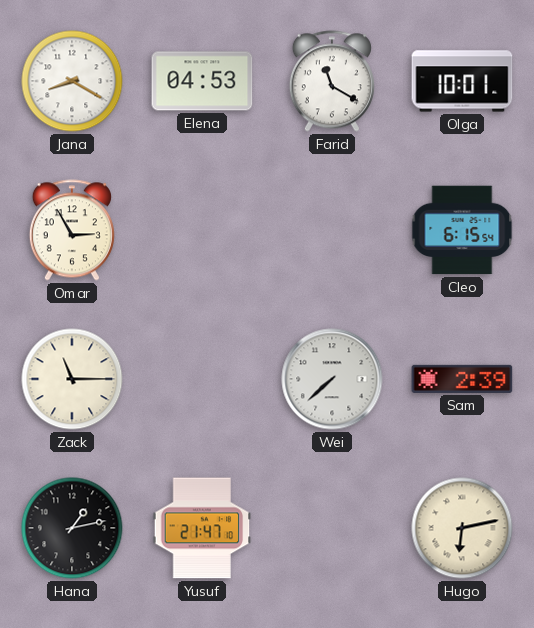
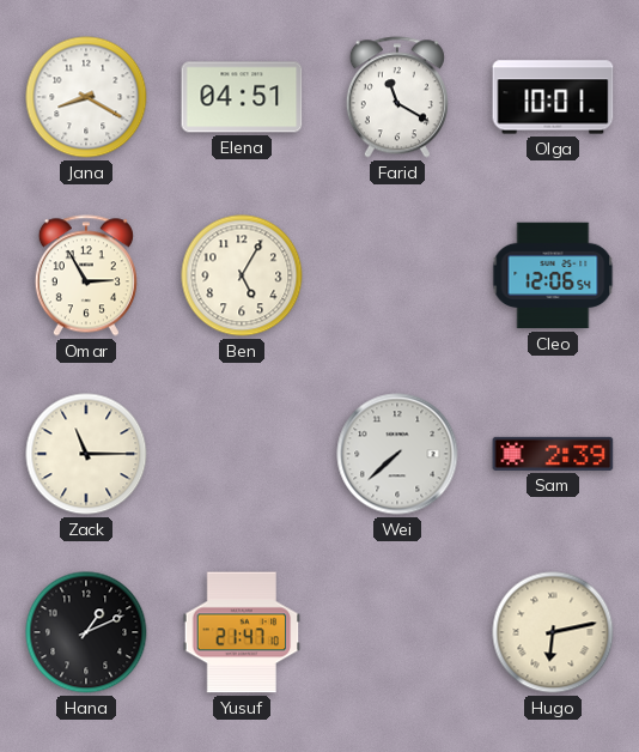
Elena: 04:53 -> 04:51 (242, 97)
Ben: none -> 5:05 (242, 275)
Cleo: 6:15 -> 12:06 (553, 275)
Hana: 1:13 -> 1:11 (86, 632)
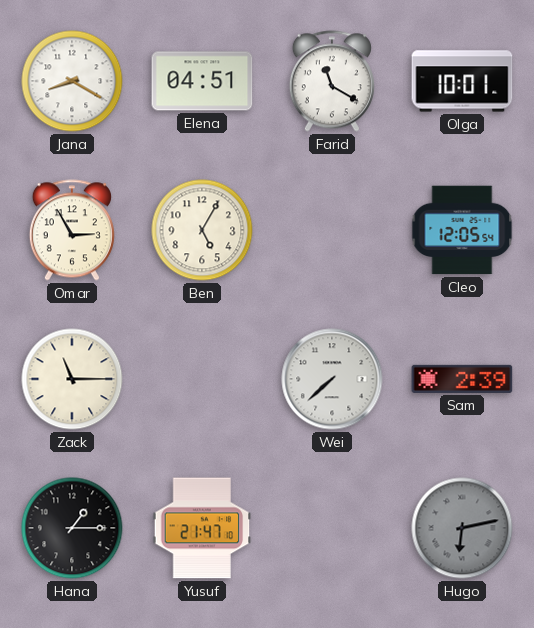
Cleo: 12:06 -> 12:05 (462, 230)
Hana: 1:11 -> 1:15 (72, 528)
Hugo dial: cream -> grey (462, 528)
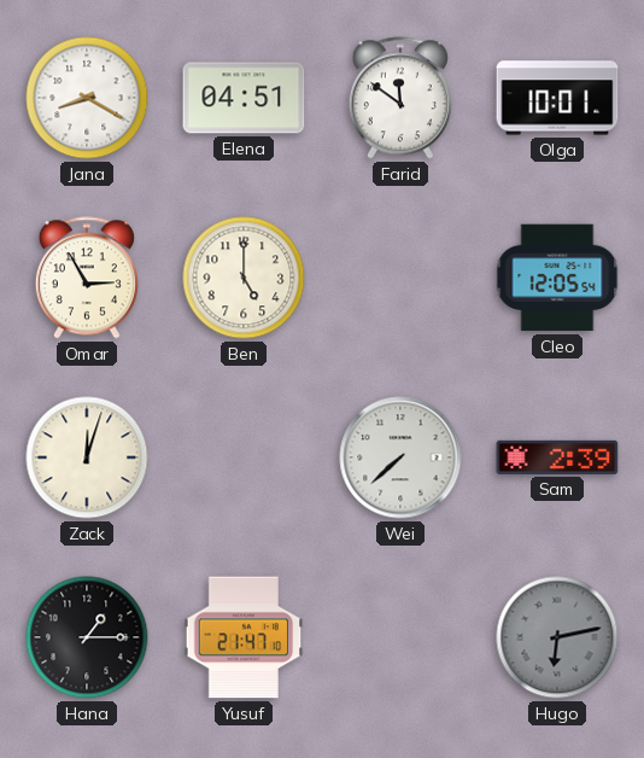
Farid: 11:20 -> 11:51 (400, 98)
Ben: 5:05 -> 5:00 (244, 278)
Zack: 11:15 -> 12:03 (87, 457)
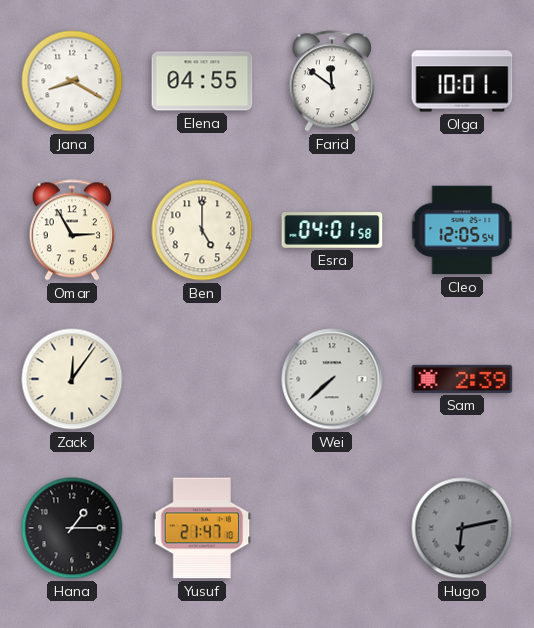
Elena: 04:51 -> 04:55 (202, 81)
Esra: none -> 04:01 (332, 230)
Zack: 12:03 -> 12:06 (72, 379)
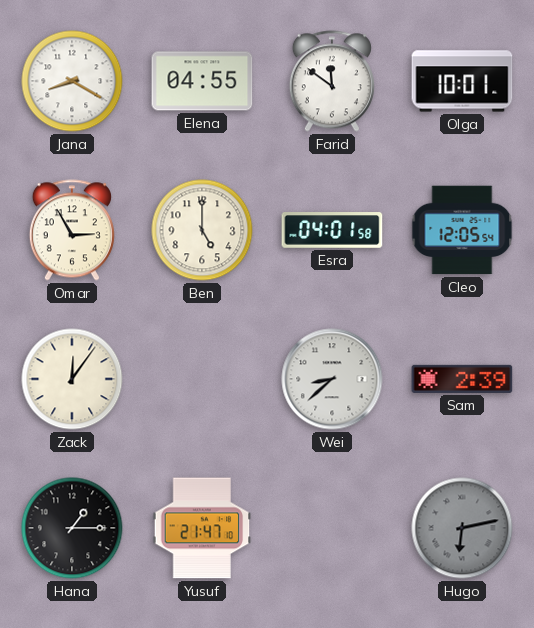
Wei: 7:38 -> 8:38 (332, 379)
